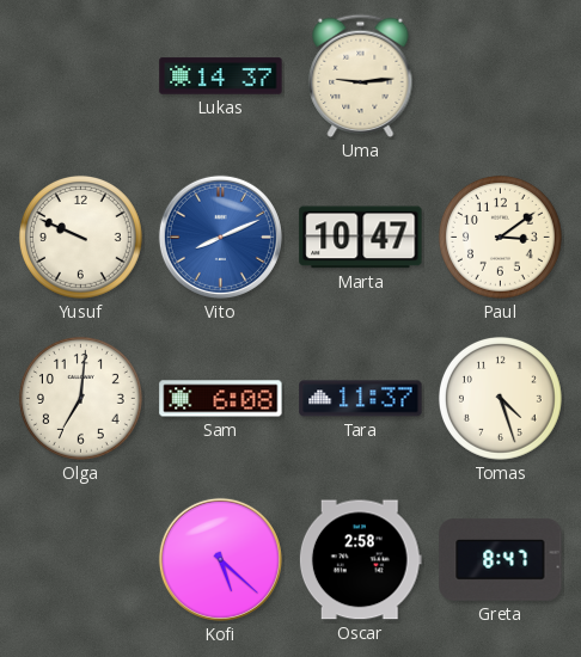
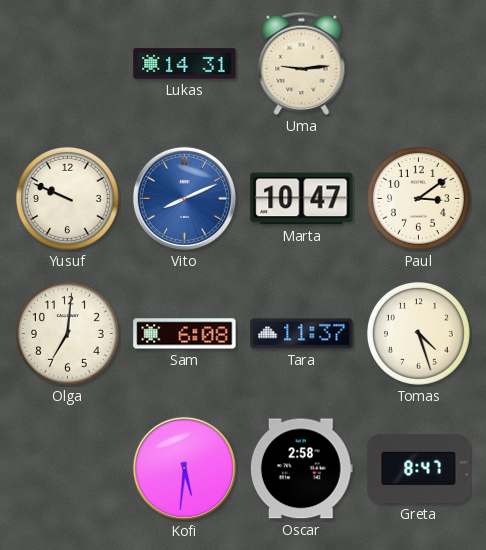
Lukas: 14:37 -> 14:31 (185, 64)
Kofi: 5:22 -> 5:31 (184, 468)
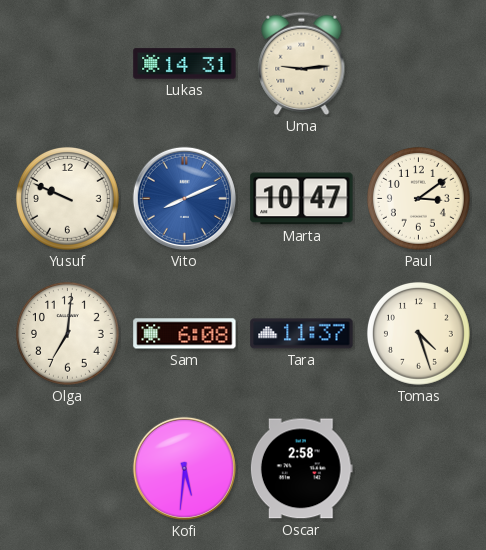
Greta: 8:47 -> none (419, 468)
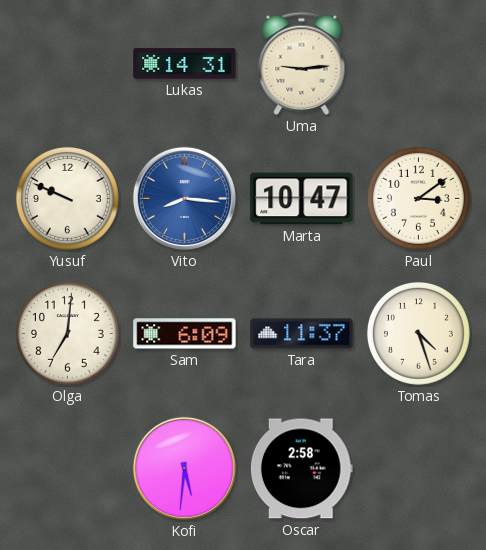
Vito: 8:11 -> 8:16 (184, 198)
Sam: 6:08 -> 6:09 (185, 334)
